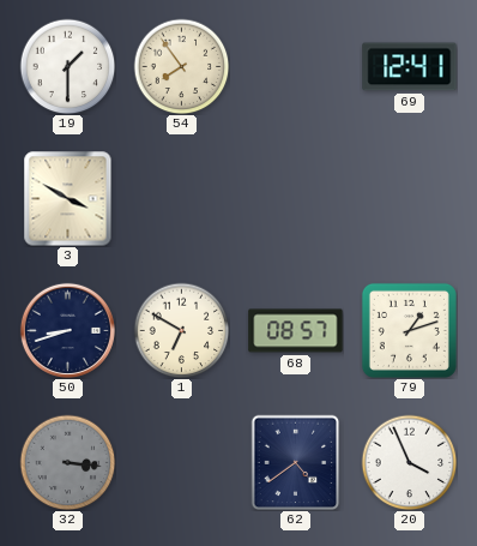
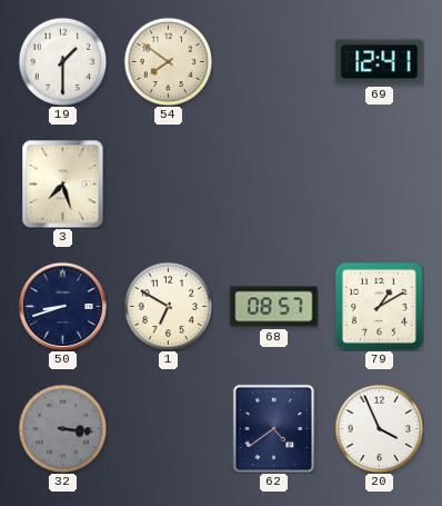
54: 7:54 -> 7:51 (168, 61)
3: 3:50 -> 7:27 (63, 183)
79: 1:12 -> 1:10 (379, 306)
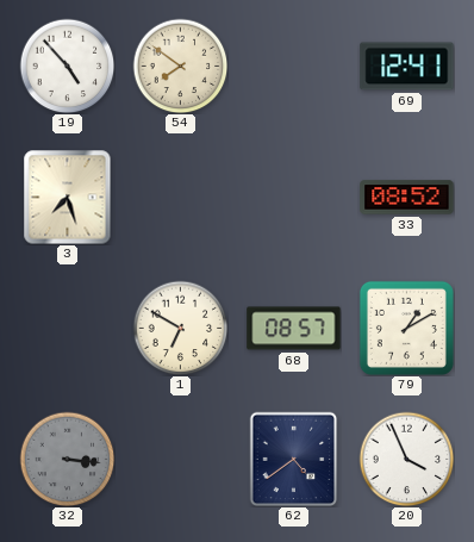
19: 1:30 -> 4:53 (67, 66)
33: none -> 08:52 (407, 198)
50: 8:42 -> none (62, 306)
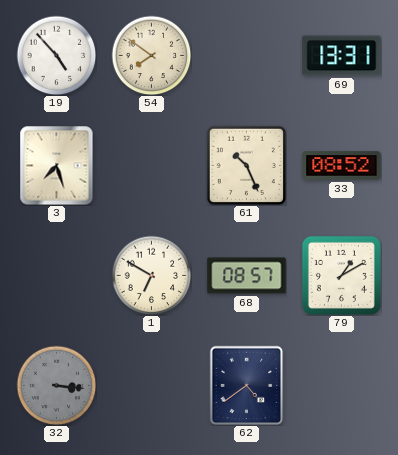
69: 12:41 -> 13:31 (342, 56)
61: none -> 10:26 (246, 165)
20: 3:56 -> none (406, 459)
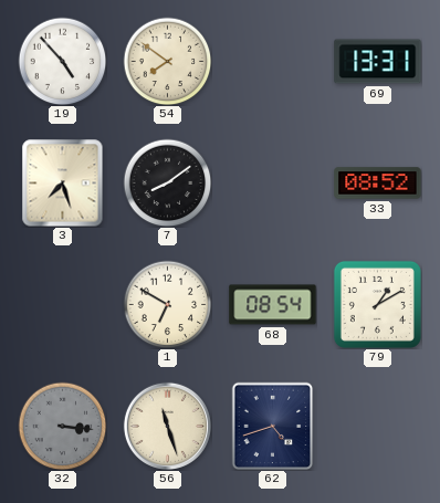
7: none -> 8:09 (167, 182)
61: 10:26 -> none (246, 165)
68: 08:57 -> 08:54 (273, 305)
56: none -> 11:27 (167, 426)
62: 4:39 -> 4:42 (273, 426)
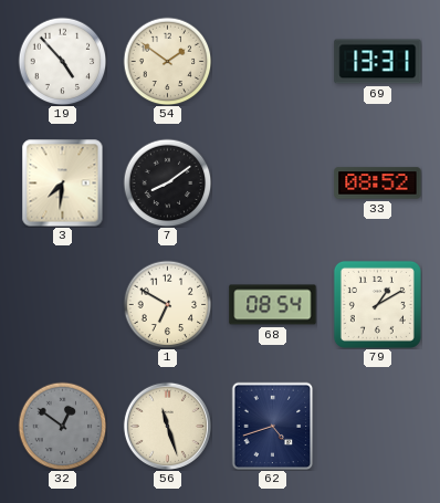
54: 7:51 -> 1:51 (167, 61)
3: 7:27 -> 7:31 (63, 182)
32: 3:16 -> 12:51 (62, 426)
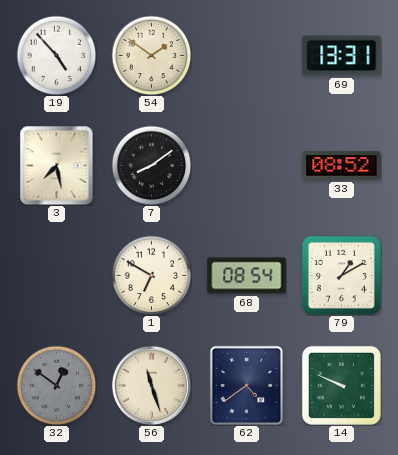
3: 7:31 -> 7:28 (57, 165)
62: 4:42 -> 4:39 (247, 385)
14: none -> 9:49 (341, 385)
